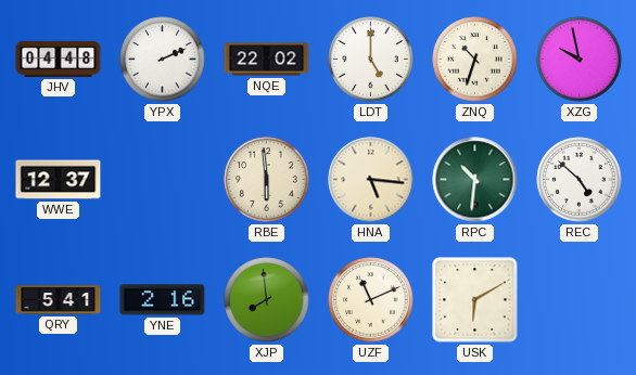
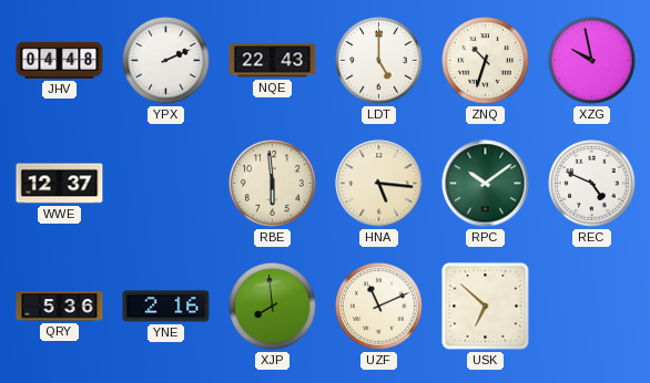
NQE: 22:02 -> 22:43 (273, 61)
RPC: 10:31 -> 10:09 (486, 184)
REC: 4:52 -> 4:49 (592, 184)
QRY: 5:41 -> 5:36 (60, 307)
USK: 6:10 -> 6:52 (486, 307)
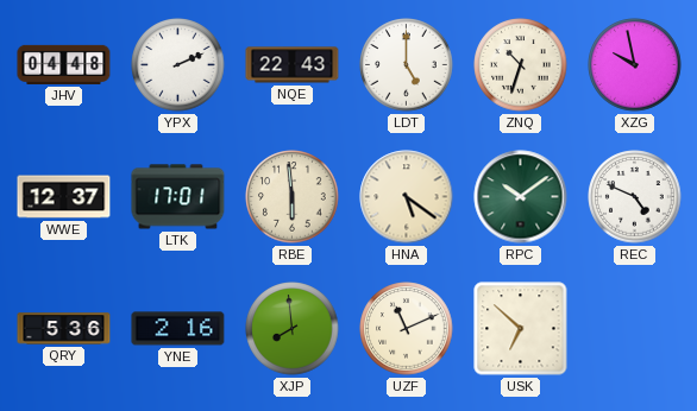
LTK: none -> 17:01 (178, 197)
HNA: 5:16 -> 5:21 (407, 197)
